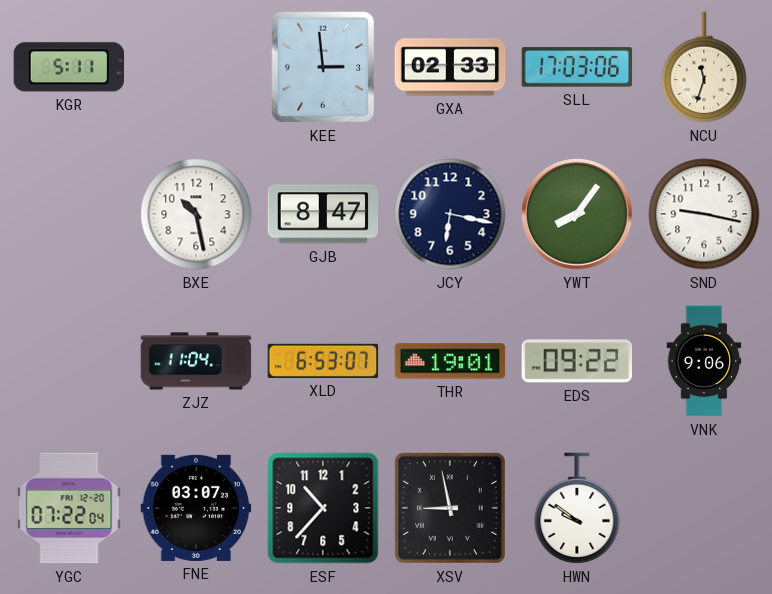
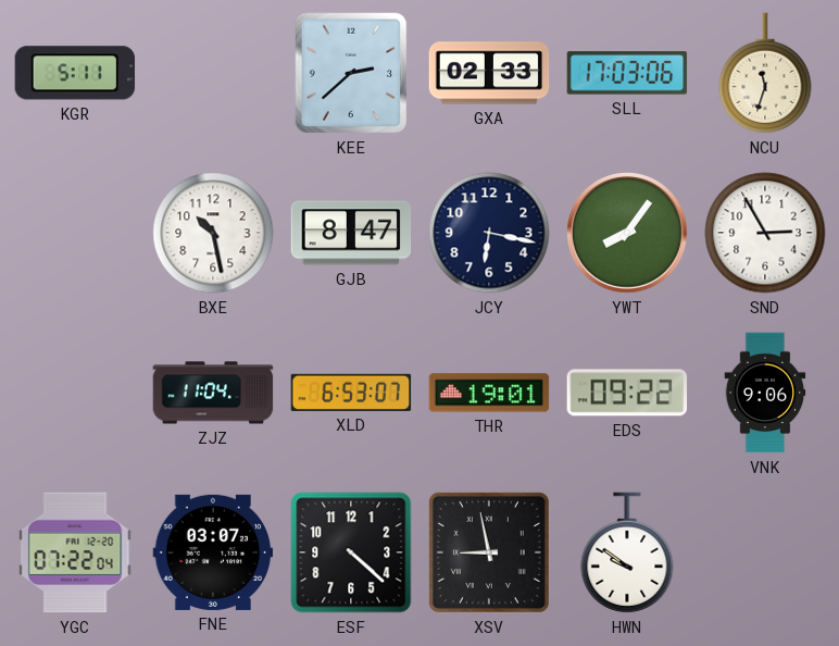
KEE: 2:59 -> 2:38 (351, 73)
SND: 9:17 -> 2:55 (765, 233)
ESF: 10:37 -> 4:22 (351, 552)
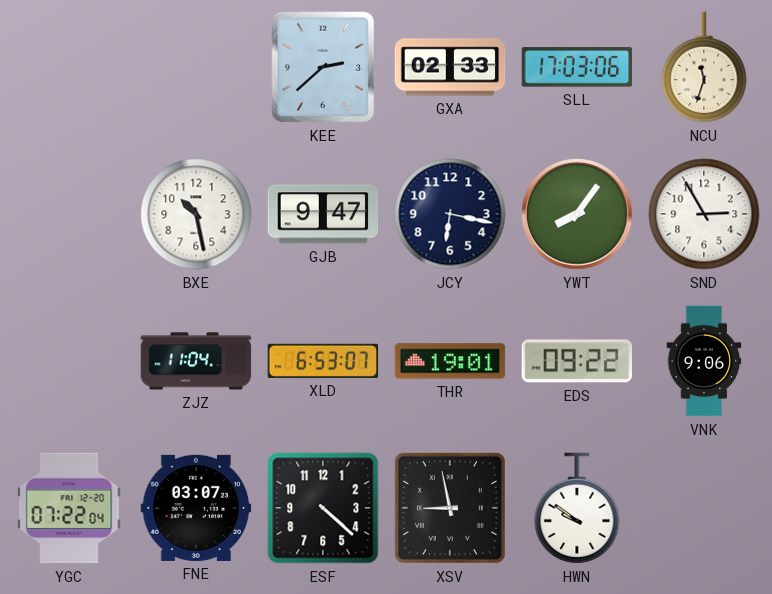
KGR: 5:11 -> none (75, 73)
GJB: 8:47 -> 9:47 (323, 214)
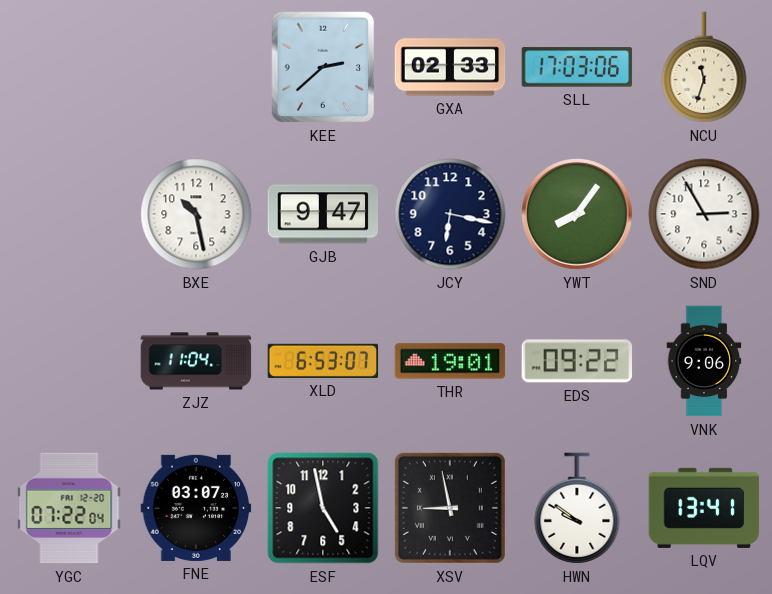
ESF: 4:22 -> 4:58 (323, 508)
LQV: none -> 13:41 (704, 508)
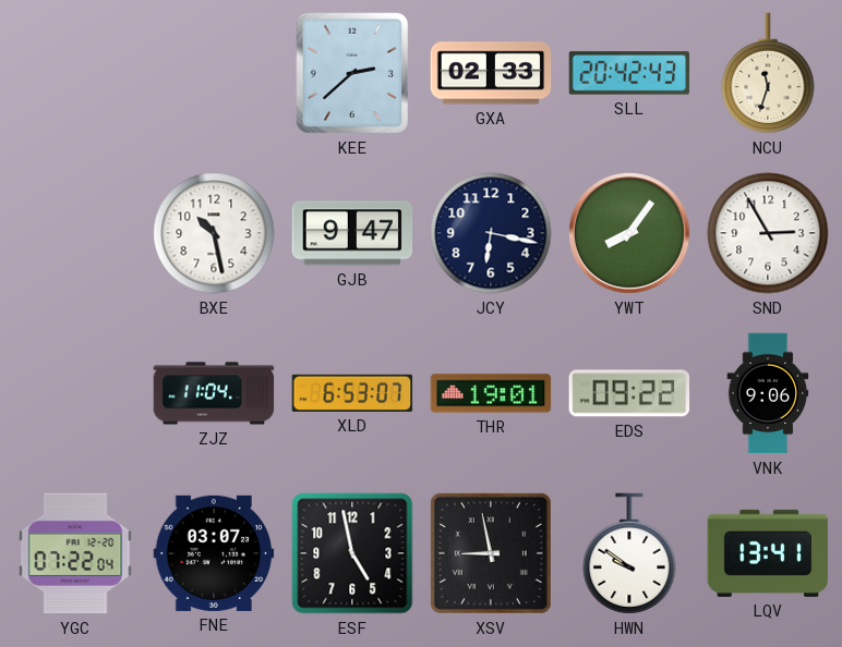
SLL: 17:03 -> 20:42 (629, 73)
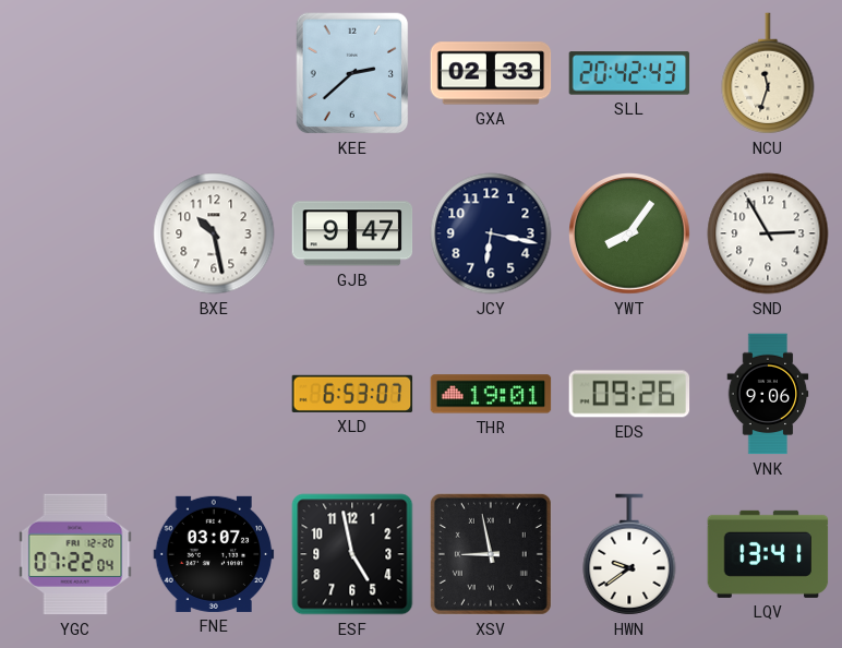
ZJZ: 11:04 -> none (214, 393)
EDS: 09:22 -> 09:26 (629, 394)
HWN: 9:51 -> 9:39 (629, 554)
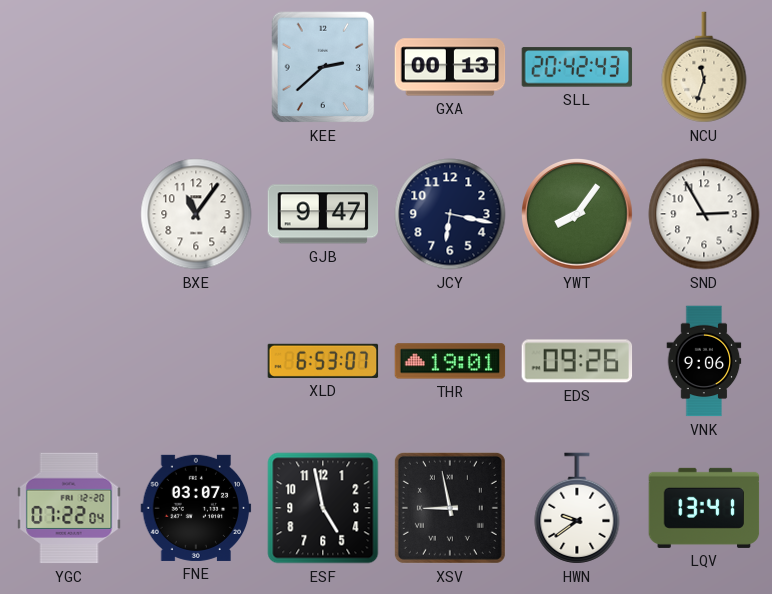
GXA: 02:33 -> 00:13 (450, 67)
BXE: 10:28 -> 11:06 (196, 214)
